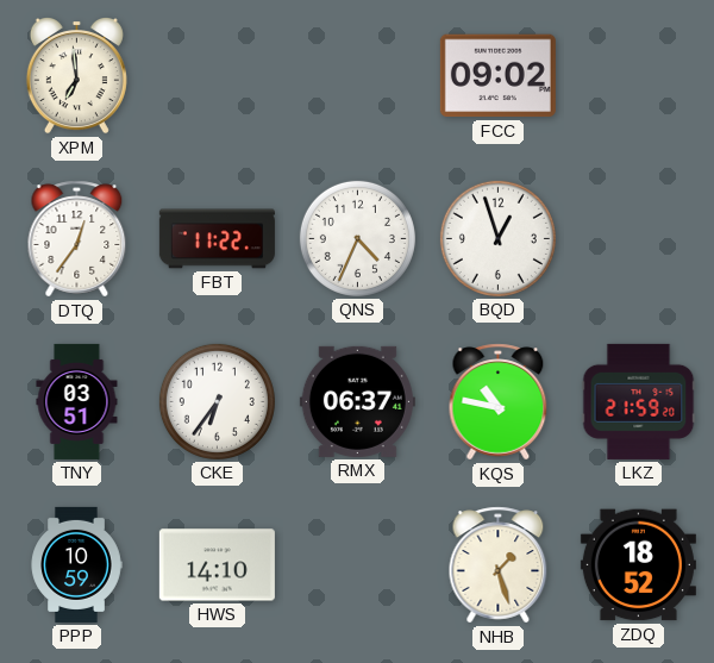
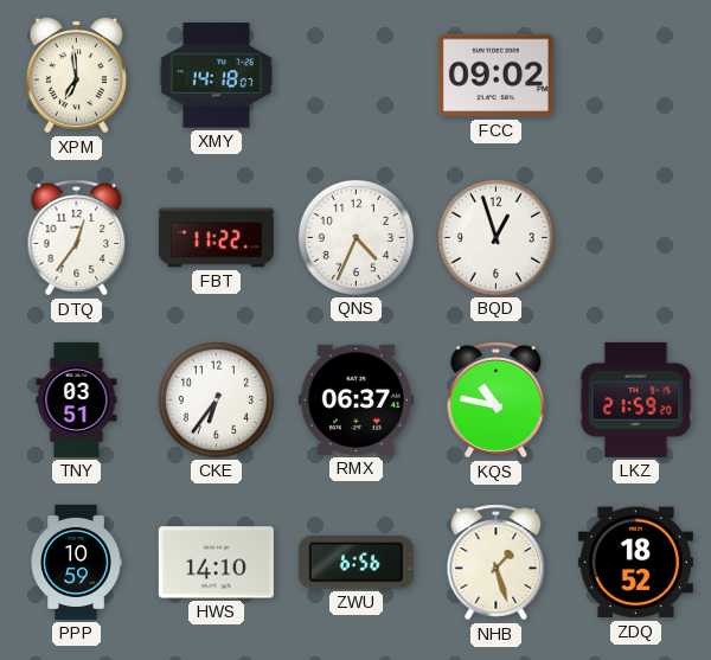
XMY: none -> 14:18 (216, 76)
ZWU: none -> 6:56 (355, 563)
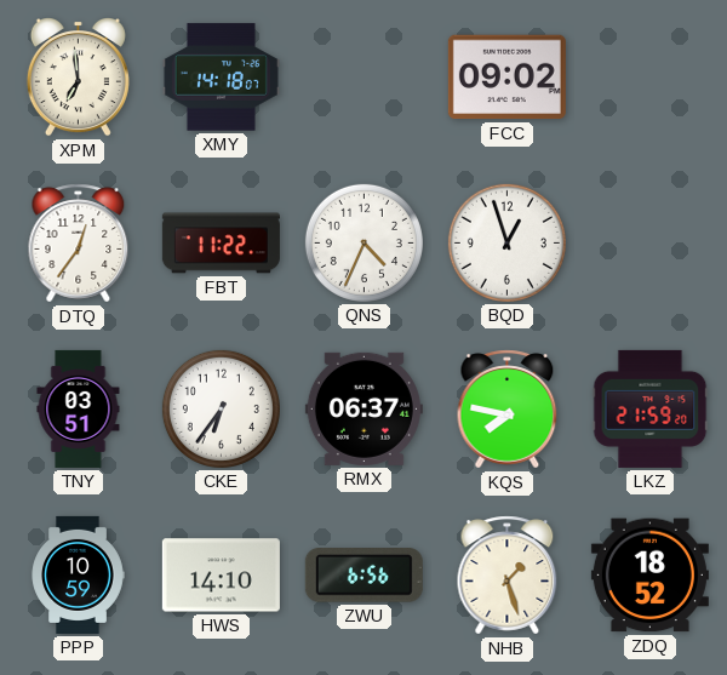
KQS: 10:47 -> 7:47 (508, 410)
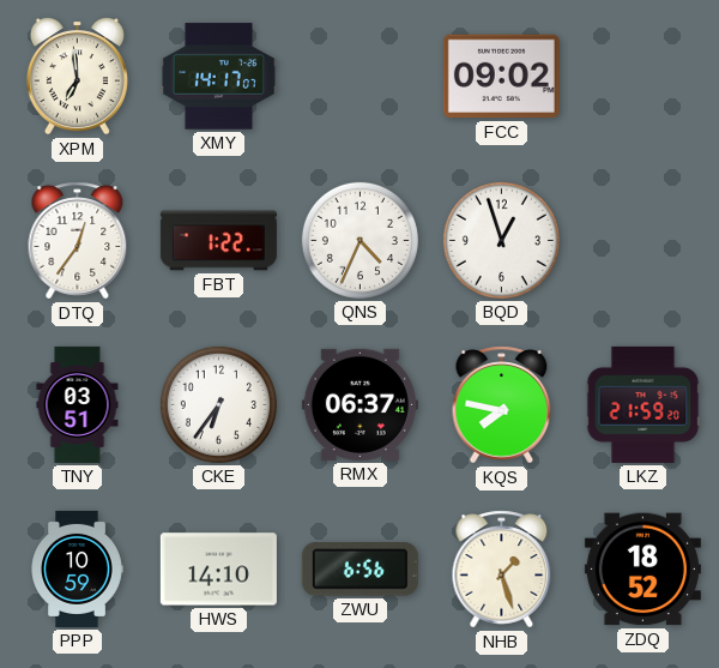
XMY: 14:18 -> 14:17 (218, 77)
FBT: 11:22 -> 1:22 (218, 241)
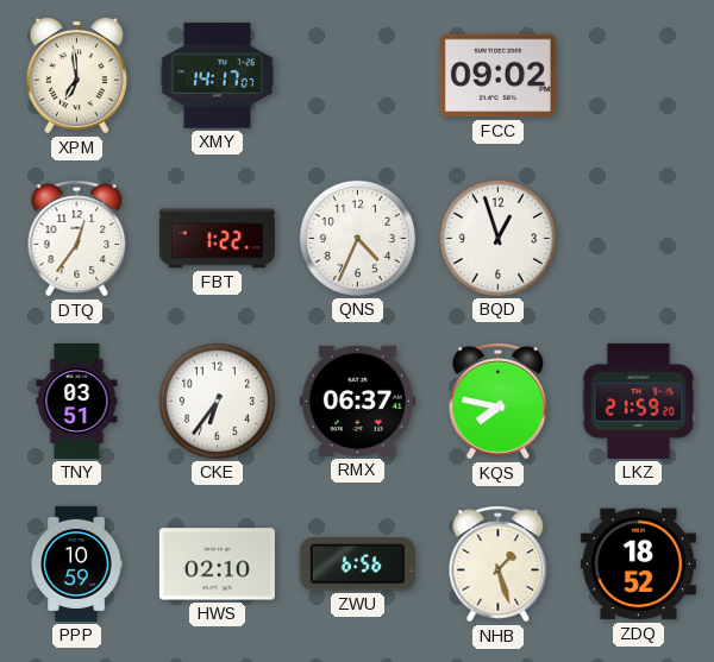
HWS: 14:10 -> 02:10 (217, 565)
